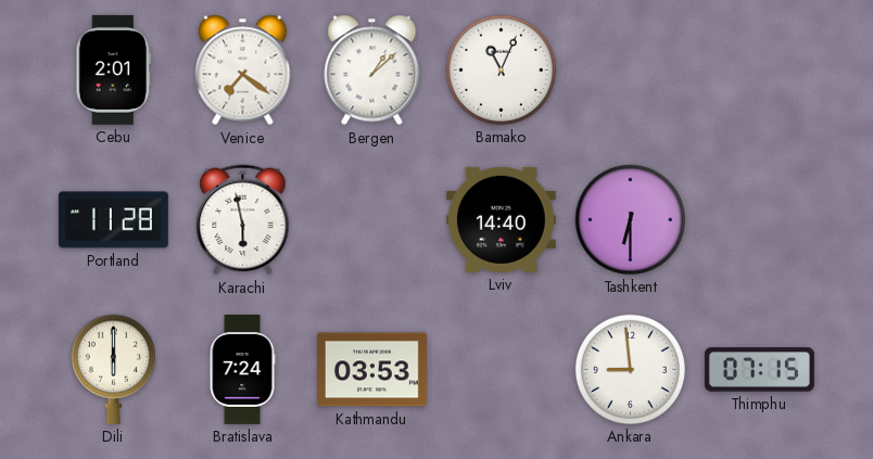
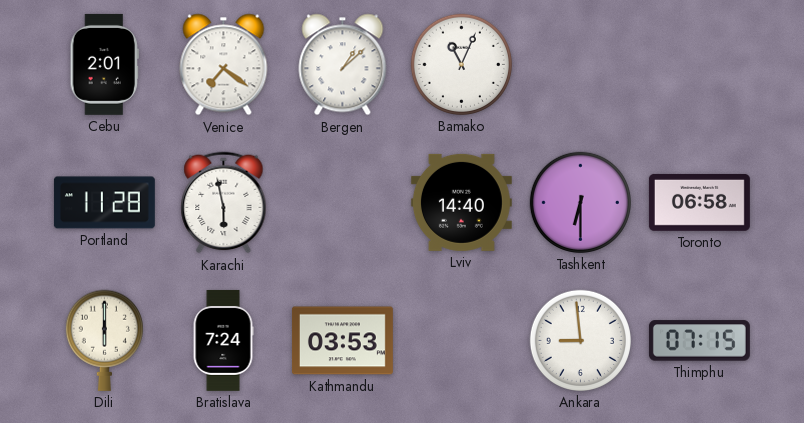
Toronto: none -> 06:58 (699, 202)
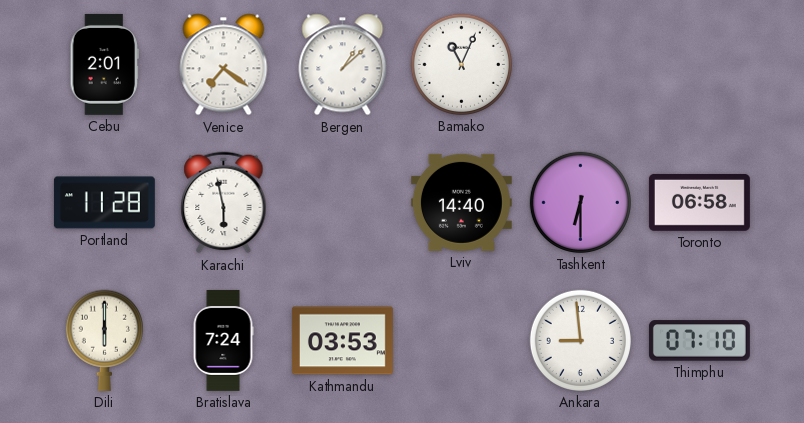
Thimphu: 07:15 -> 07:10 (699, 341)
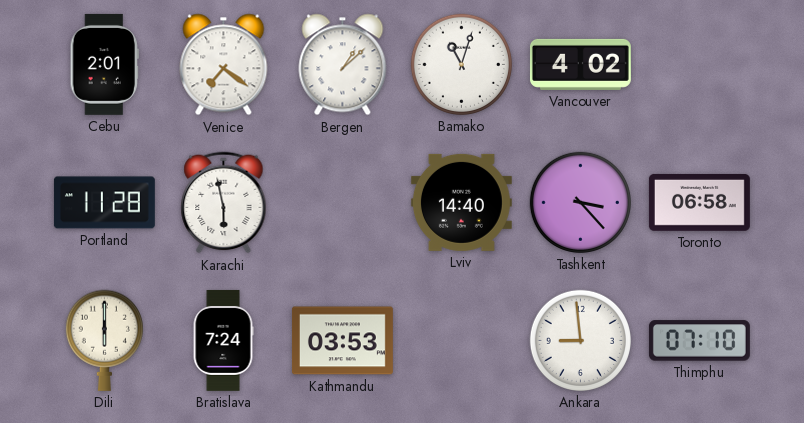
Bamako: 11:04 -> 11:03 (461, 64)
Vancouver: none -> 4:02 (580, 64)
Tashkent: 6:30 -> 3:23 (580, 202)
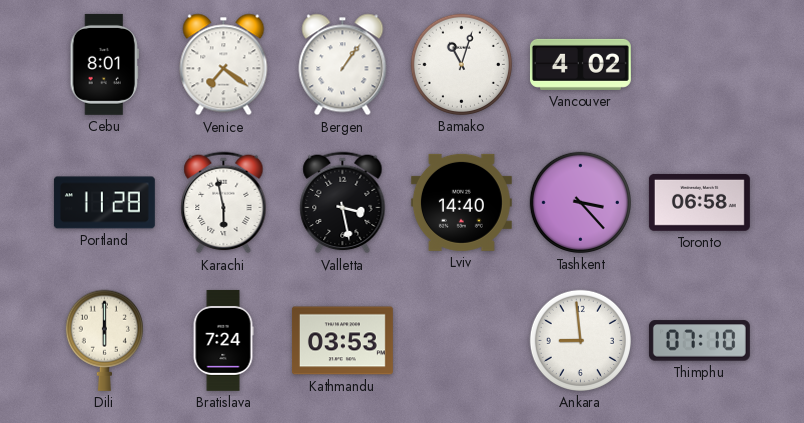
Cebu: 2:01 -> 8:01 (104, 64)
Bergen: 1:08 -> 1:06 (343, 65)
Valletta: none -> 3:28 (343, 203)
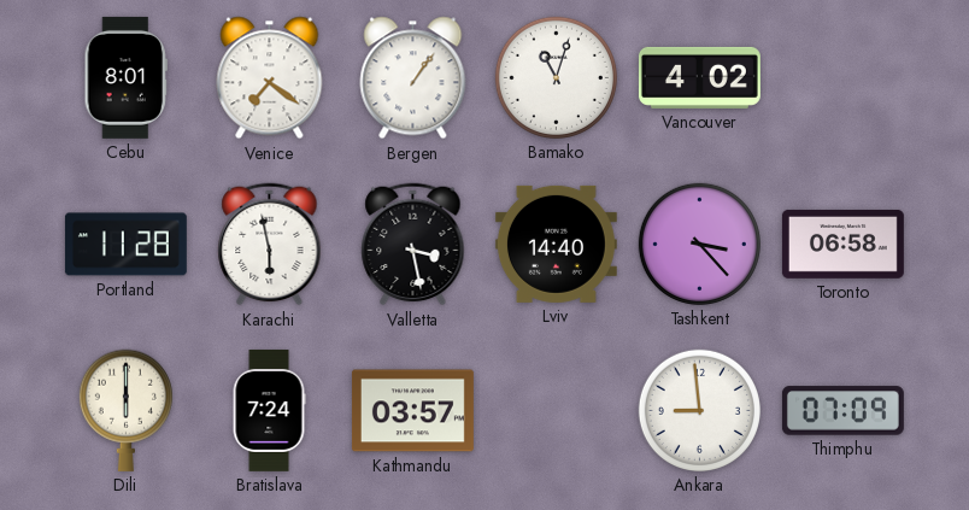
Kathmandu: 03:53 -> 03:57 (412, 411)
Thimphu: 07:10 -> 07:09 (842, 411)
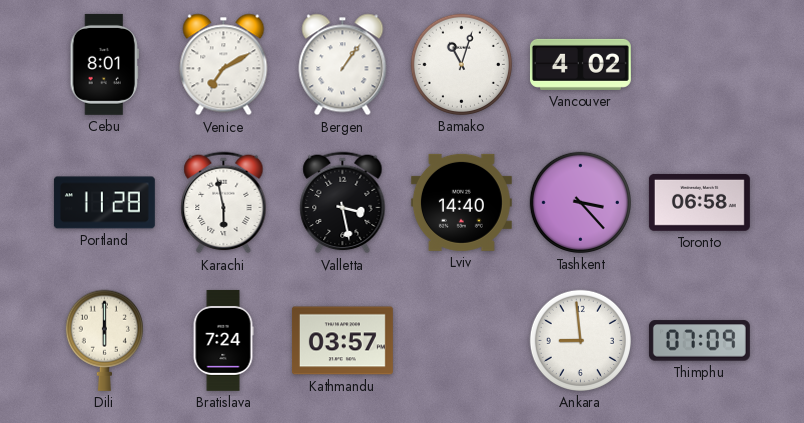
Venice: 7:21 -> 7:10 (224, 65)
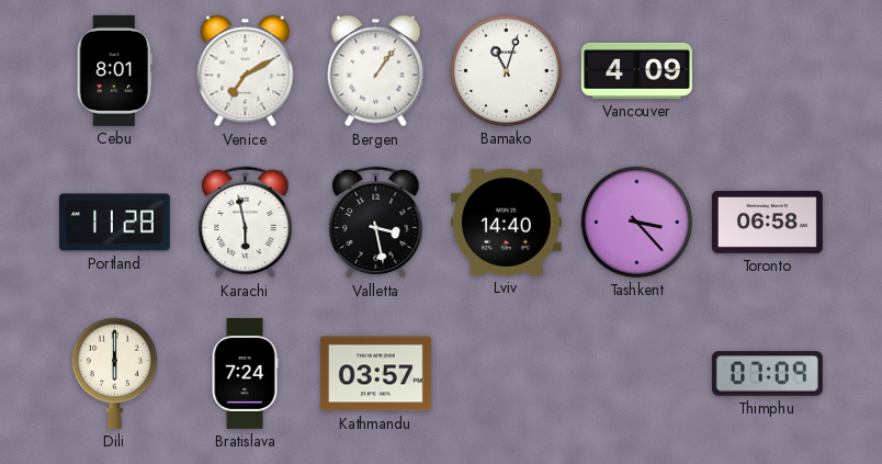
Vancouver: 4:02 -> 4:09 (636, 70)
Ankara: 8:59 -> none (580, 340)
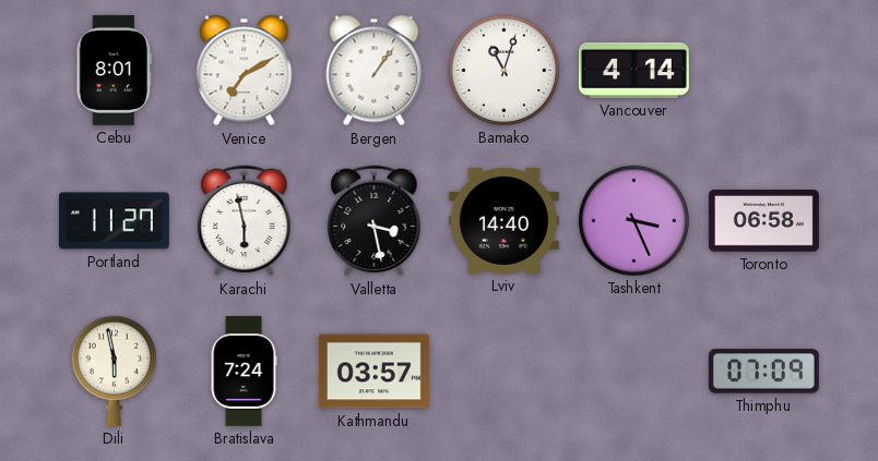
Vancouver: 4:09 -> 4:14 (633, 70)
Portland: 11:28 -> 11:27 (114, 221)
Tashkent: 3:23 -> 3:26 (633, 220)
Dili: 6:00 -> 5:58 (114, 371)
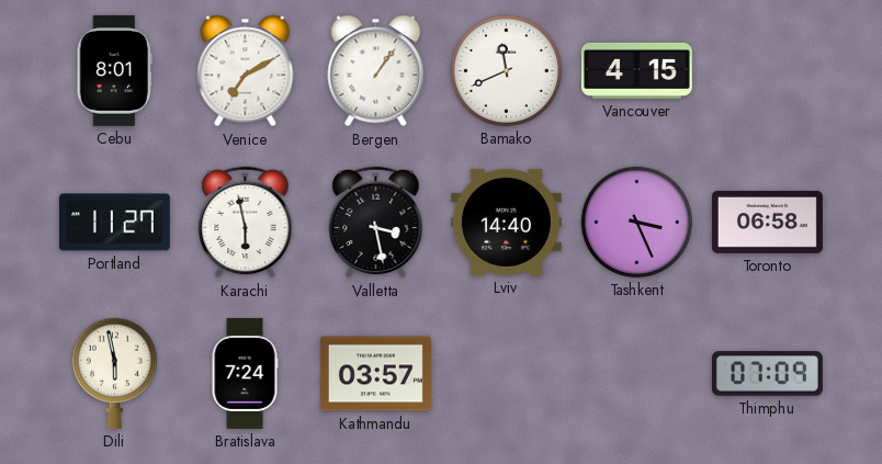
Bamako: 11:03 -> 11:41 (506, 70)
Vancouver: 4:14 -> 4:15 (636, 70)
